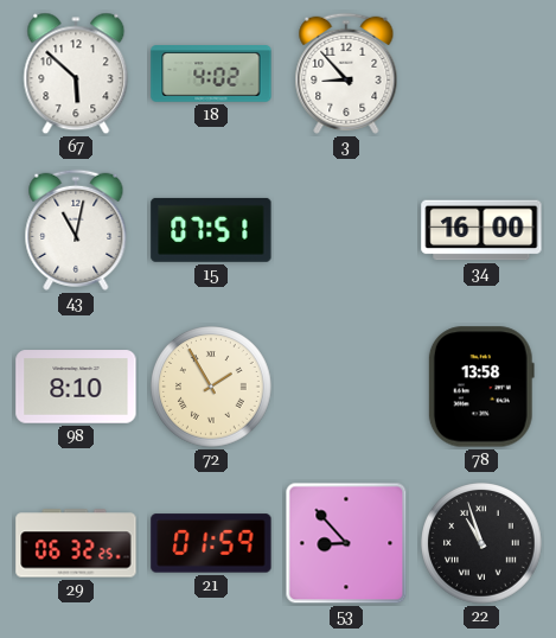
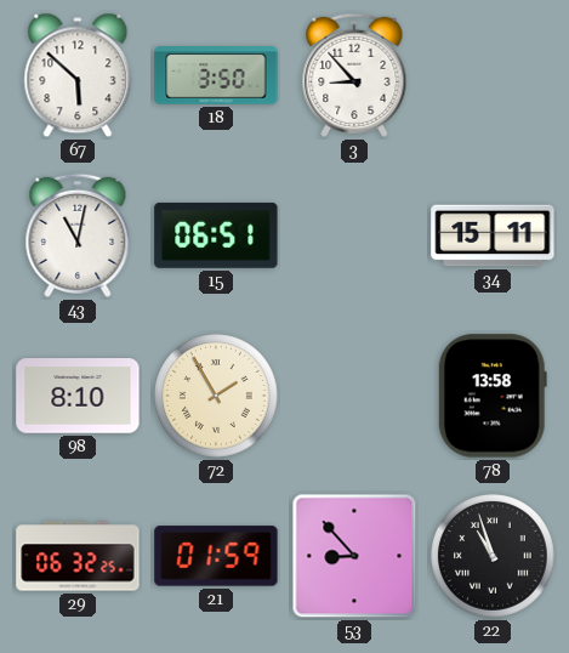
18: 4:02 -> 3:50 (216, 75)
15: 07:51 -> 06:51 (216, 235)
34: 16:00 -> 15:11 (493, 235)
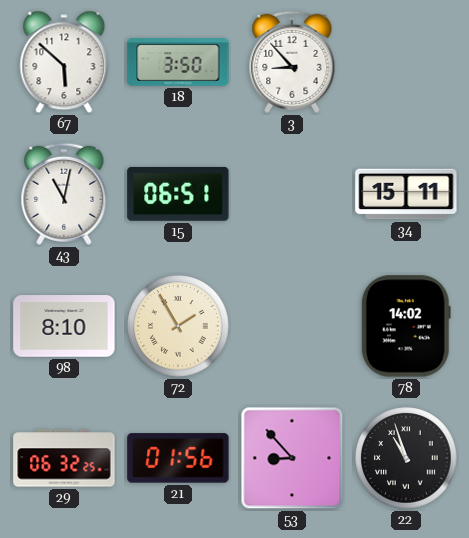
78: 13:58 -> 14:02 (406, 326)
21: 01:59 -> 01:56 (178, 458)
